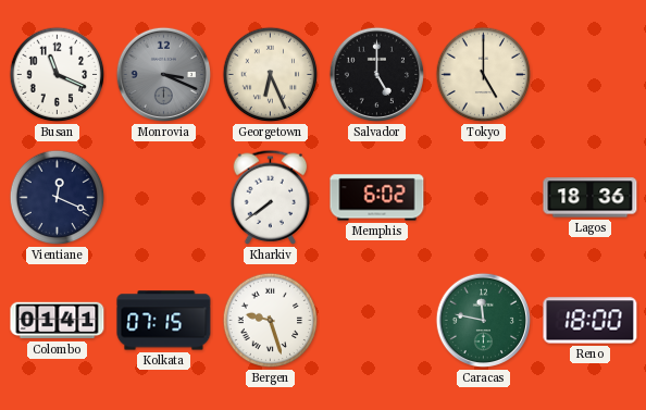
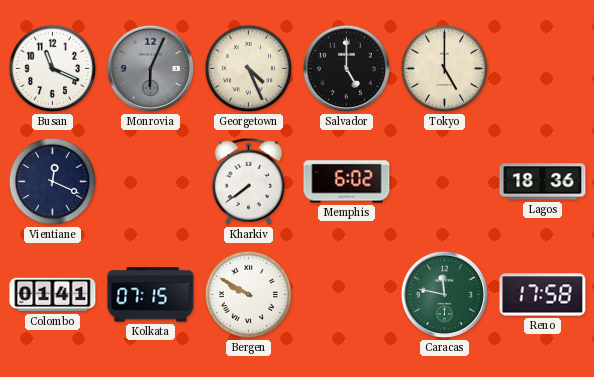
Monrovia: 3:19 -> 6:04 (151, 69)
Georgetown: 6:26 -> 4:26 (249, 69)
Bergen: 9:27 -> 9:50 (249, 295)
Reno: 18:00 -> 17:58 (543, 295)
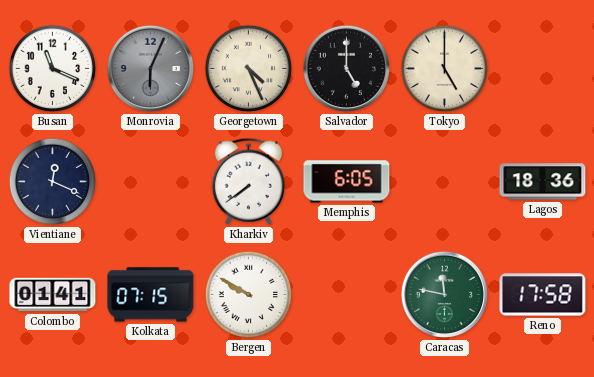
Memphis: 6:02 -> 6:05 (347, 182)
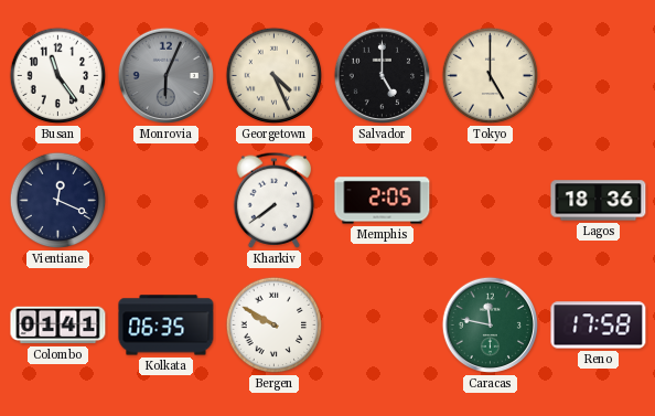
Busan: 11:19 -> 11:24 (58, 76)
Memphis: 6:05 -> 2:05 (383, 201)
Kolkata: 07:15 -> 06:35 (167, 326)
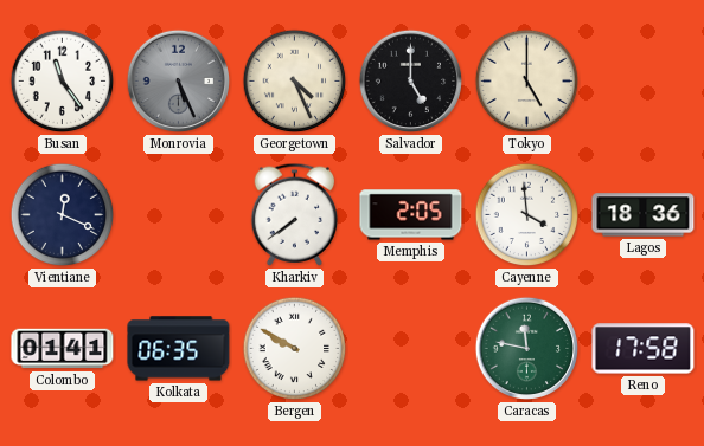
Monrovia: 6:04 -> 5:26 (179, 82)
Cayenne: none -> 3:59 (527, 215)
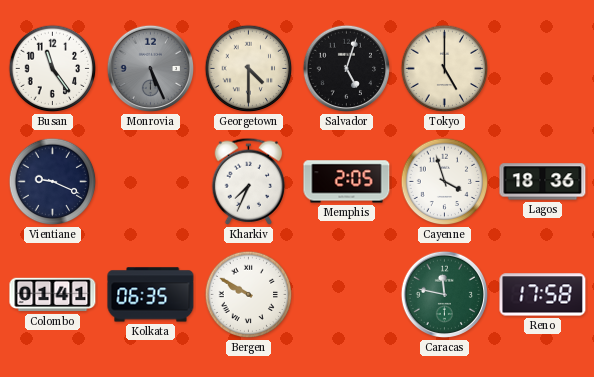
Georgetown: 4:26 -> 4:30 (249, 69)
Salvador: 5:00 -> 5:03 (347, 69)
Vientiane: 12:19 -> 9:19 (53, 182)
Kharkiv: 7:39 -> 7:34 (249, 181)
Cayenne: 3:59 -> 3:57 (445, 182)
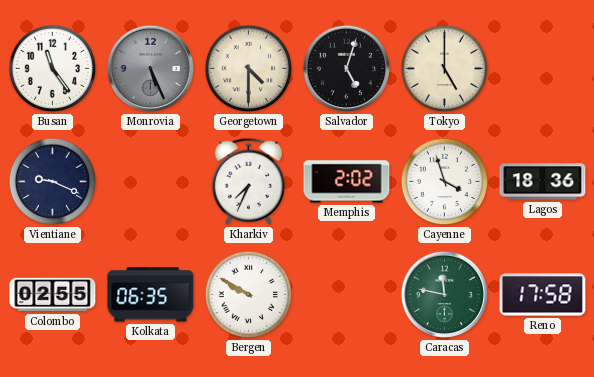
Memphis: 2:05 -> 2:02 (347, 182)
Colombo: 01:41 -> 02:55 (53, 295)
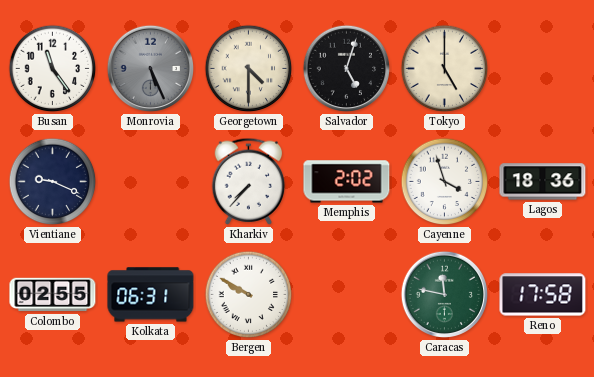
Kharkiv: 7:34 -> 7:37 (249, 181)
Kolkata: 06:35 -> 06:31 (151, 295)
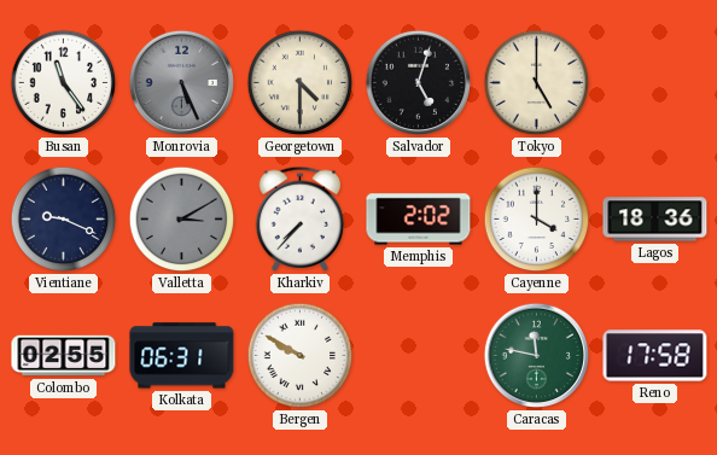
Valletta: none -> 3:10 (182, 220)
Cayenne: 3:57 -> 4:00 (537, 220)
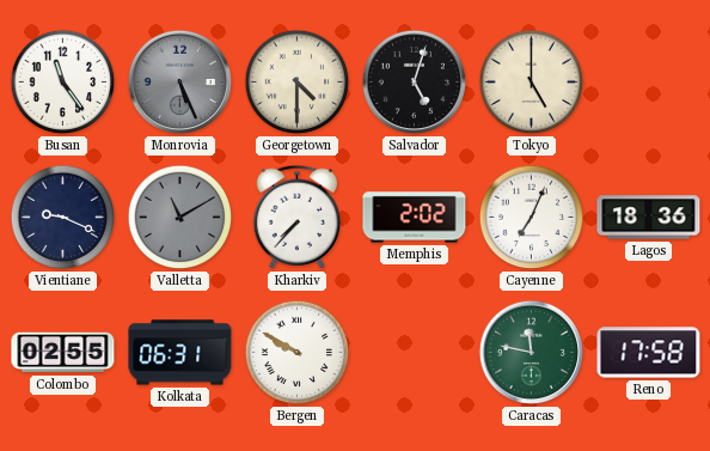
Valletta: 3:10 -> 11:10 (180, 218)
Cayenne: 4:00 -> 7:04 (532, 218)
